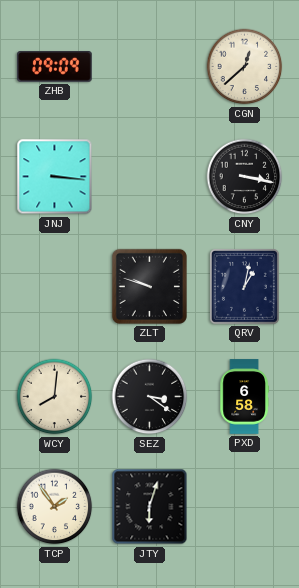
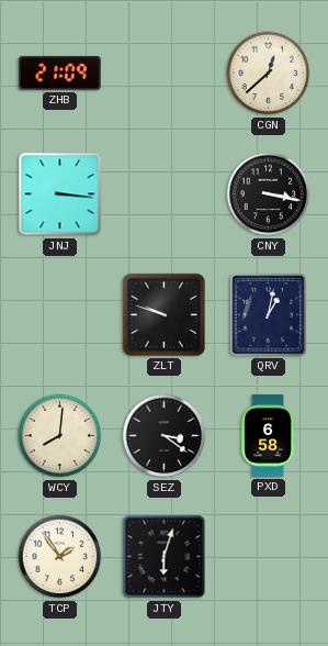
ZHB: 09:09 -> 21:09 (60, 74)
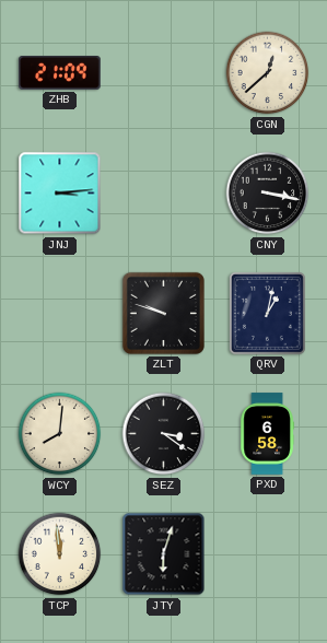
JNJ: 3:16 -> 3:14 (60, 194)
TCP: 1:54 -> 11:59 (60, 554)
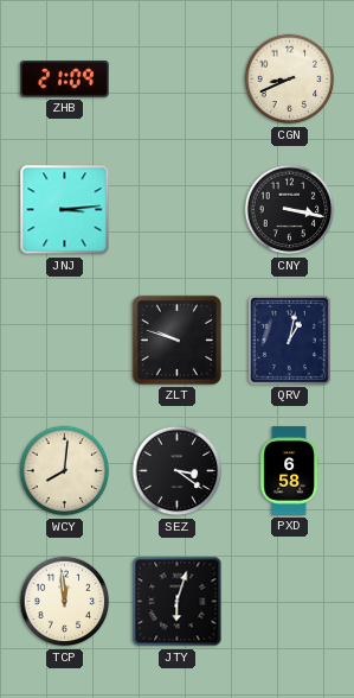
CGN: 12:38 -> 8:41 (290, 80)
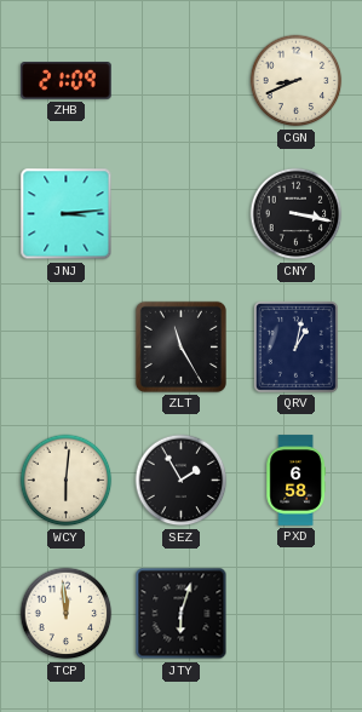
ZLT: 9:48 -> 11:25 (180, 346)
WCY: 8:01 -> 6:01 (67, 481)
SEZ: 3:21 -> 1:55 (182, 481)
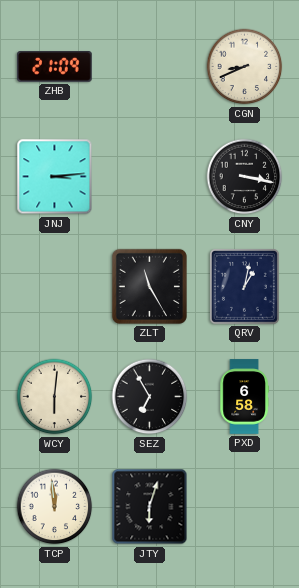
SEZ: 1:55 -> 6:55 (150, 397)
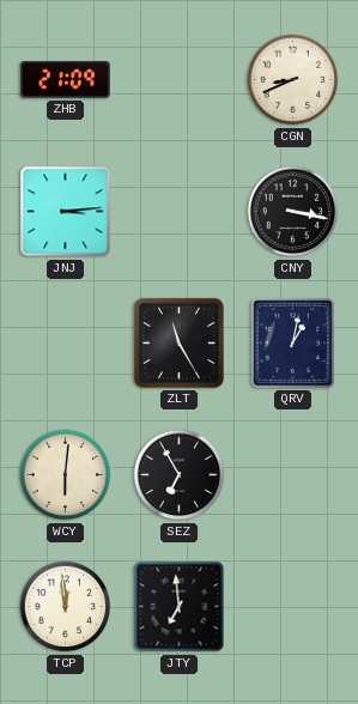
PXD: 6:58 -> none (244, 397)
JTY: 6:03 -> 6:59 (180, 607)
